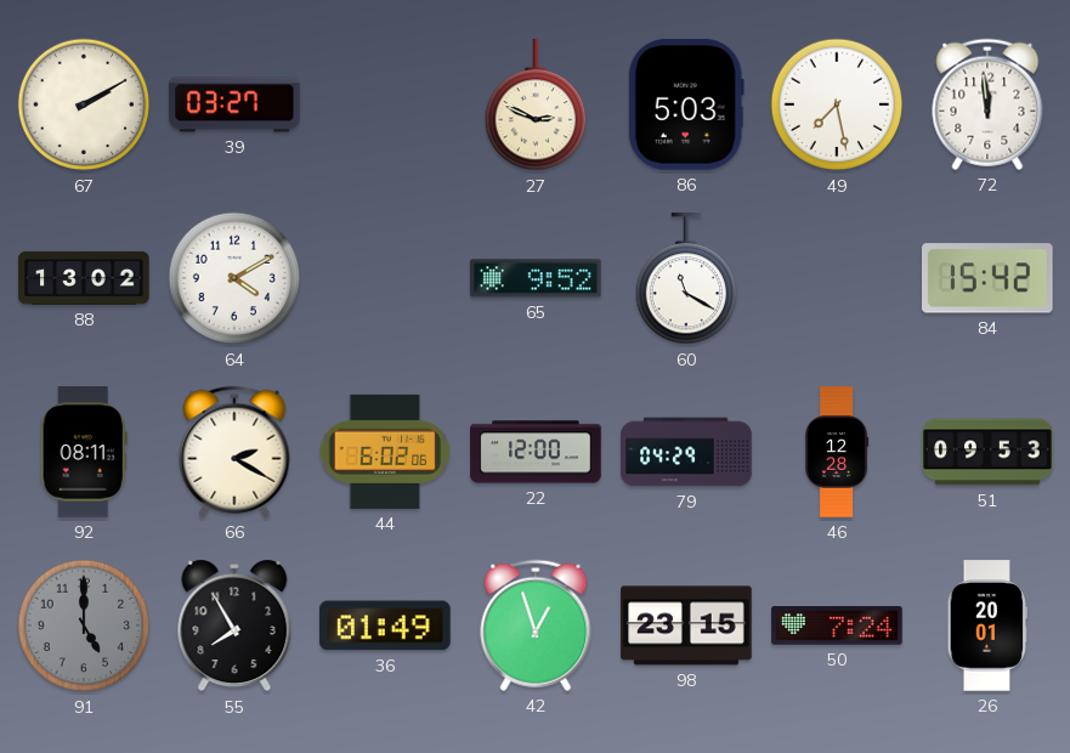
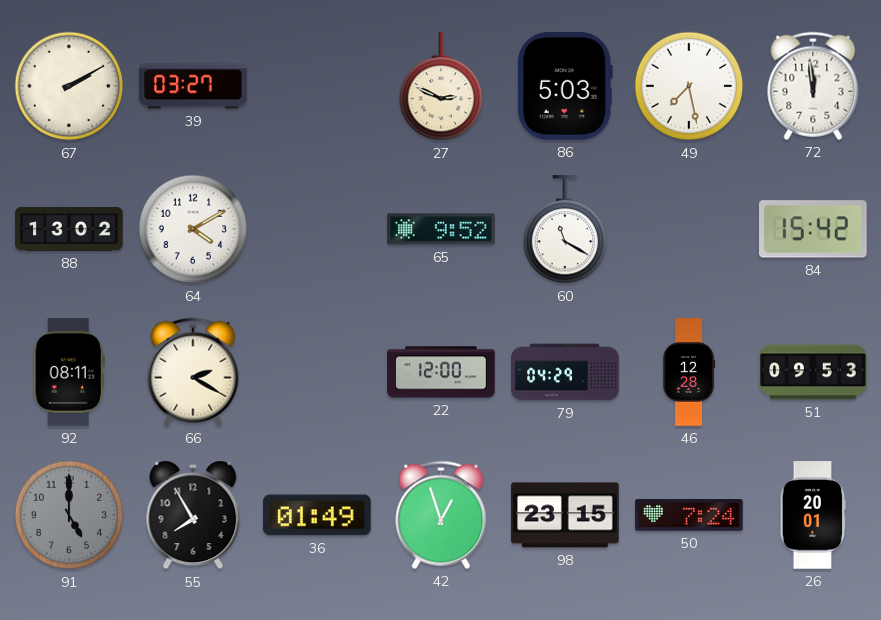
44: 6:02 -> none (385, 452)
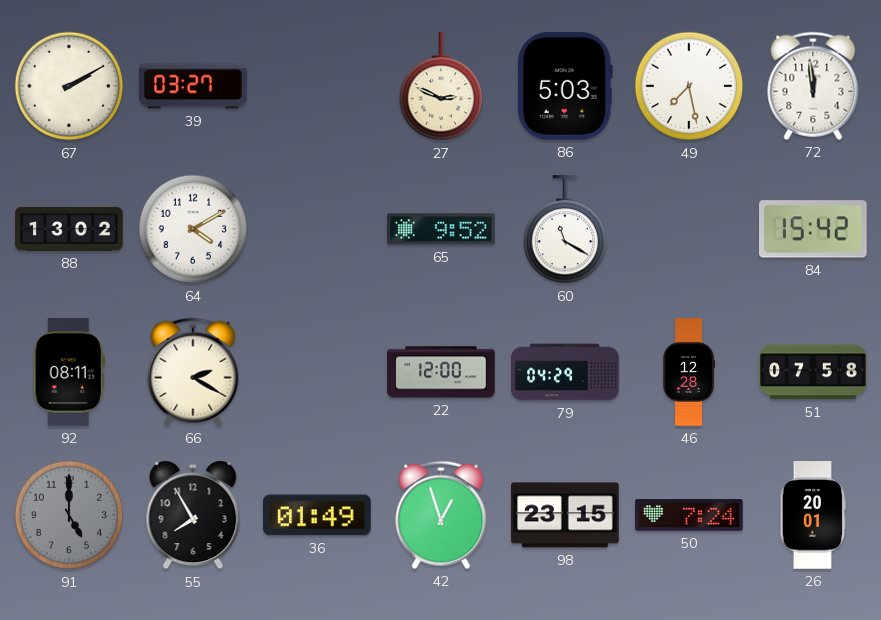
51: 09:53 -> 07:58 (813, 372)
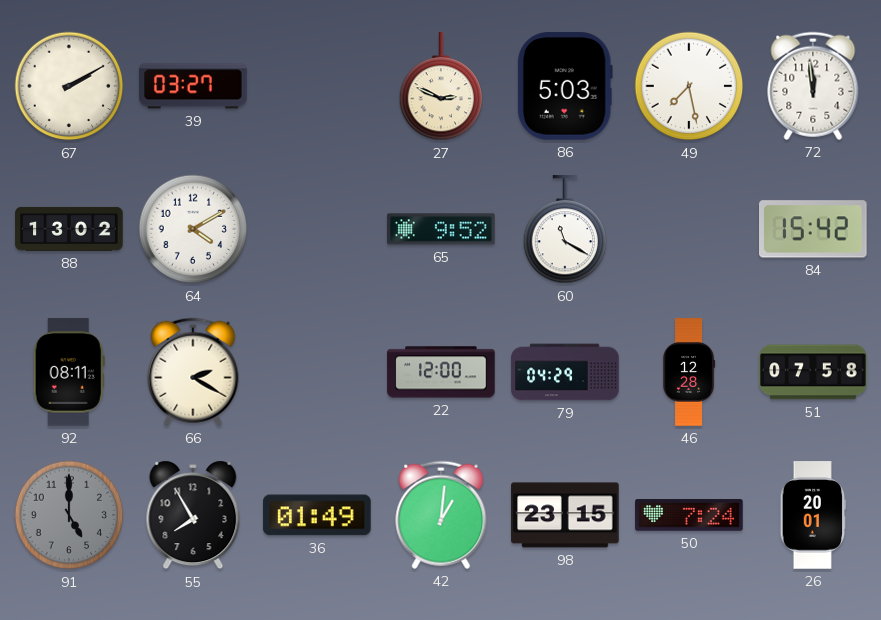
42: 12:57 -> 1:01 (441, 515)
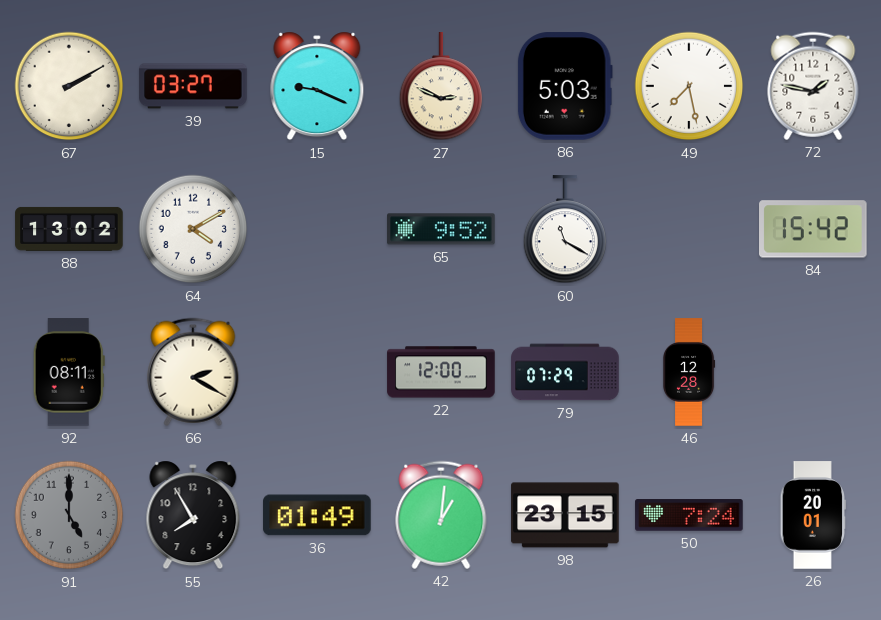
15: none -> 9:19 (317, 86)
72: 11:59 -> 1:47 (813, 86)
79: 04:29 -> 07:29 (565, 372)
51: 07:58 -> none (813, 372)
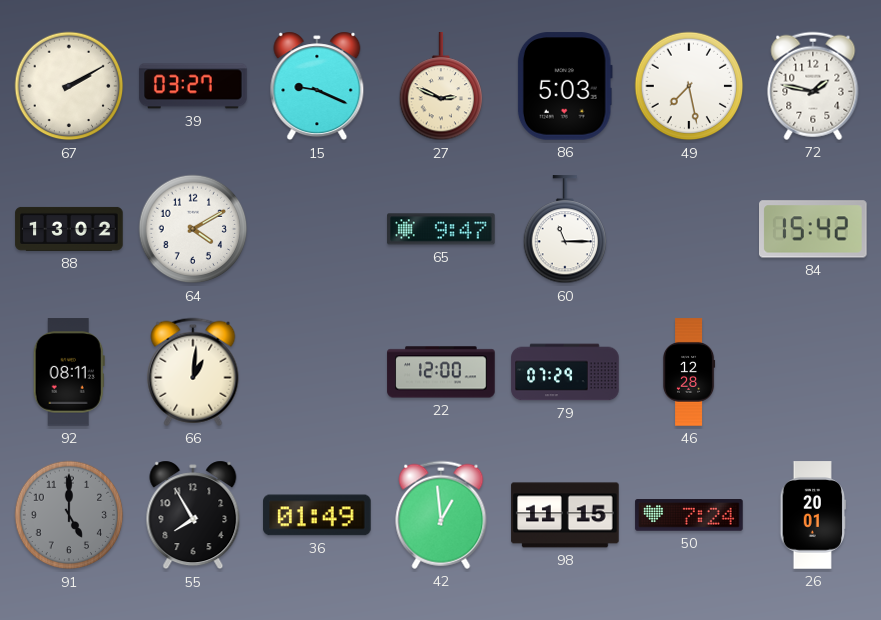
65: 9:52 -> 9:47 (441, 229)
60: 11:20 -> 11:15 (565, 230)
66: 2:20 -> 1:01 (193, 372)
42: 1:01 -> 12:59 (441, 515)
98: 23:15 -> 11:15 (565, 515)
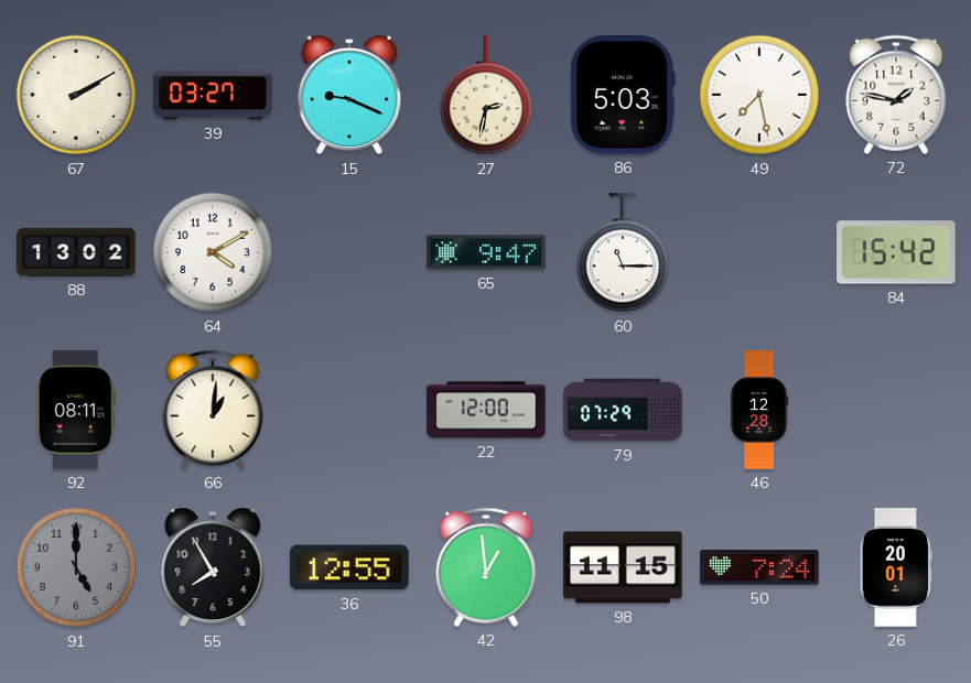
27: 2:49 -> 2:32 (486, 96)
36: 01:49 -> 12:55 (349, 567)
